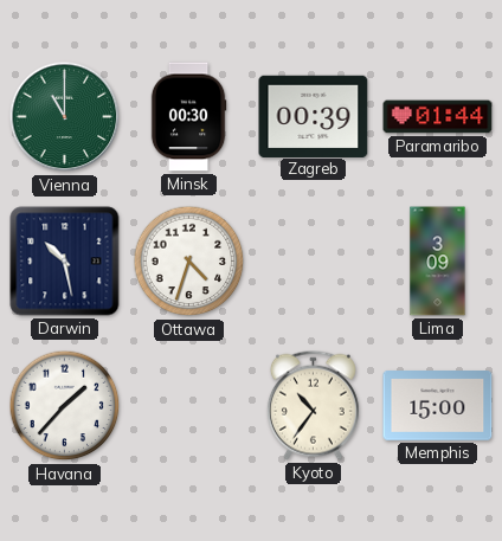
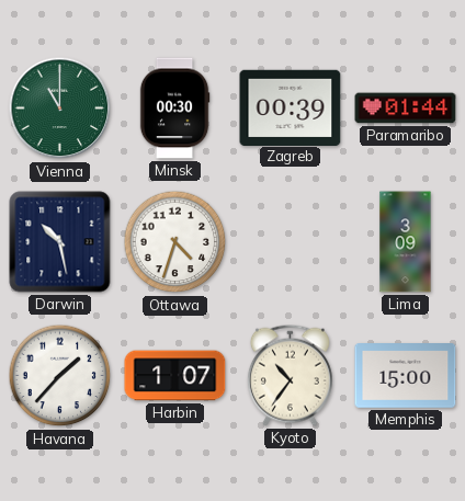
Harbin: none -> 1:07 (175, 376)
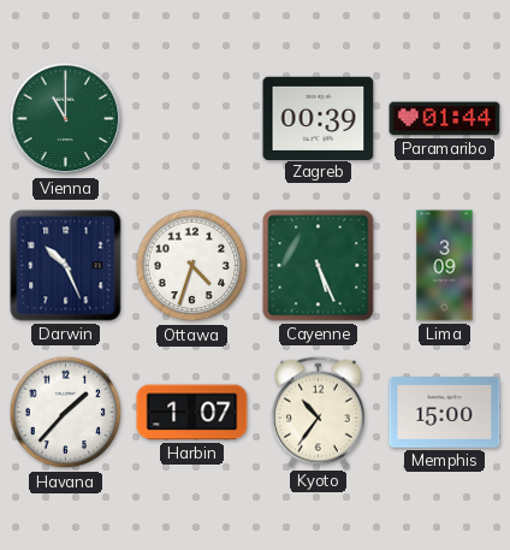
Minsk: 00:30 -> none (174, 109)
Darwin: 10:28 -> 10:26 (66, 266)
Cayenne: none -> 5:26 (319, 266)
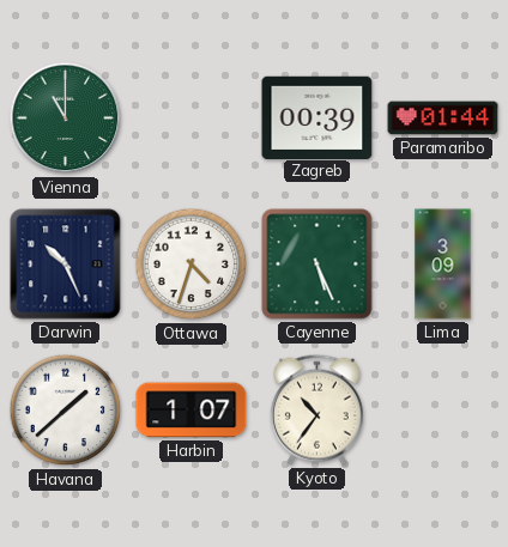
Havana: 1:37 -> 1:38 (66, 411)
Memphis: 15:00 -> none (445, 413)
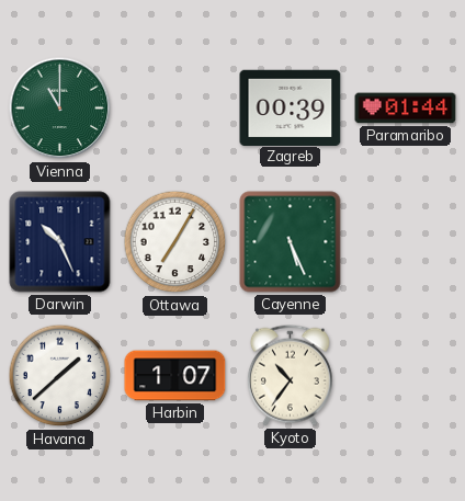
Ottawa: 4:33 -> 7:05 (175, 242)
Lima: 3:09 -> none (443, 265)
